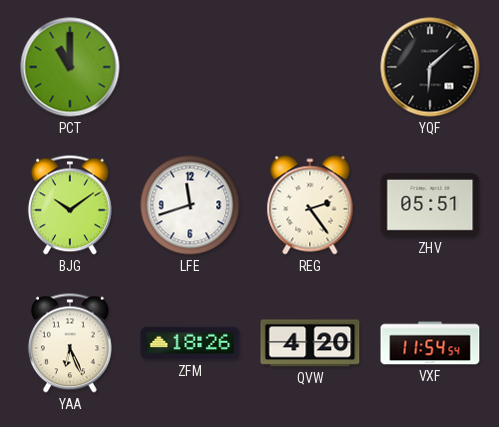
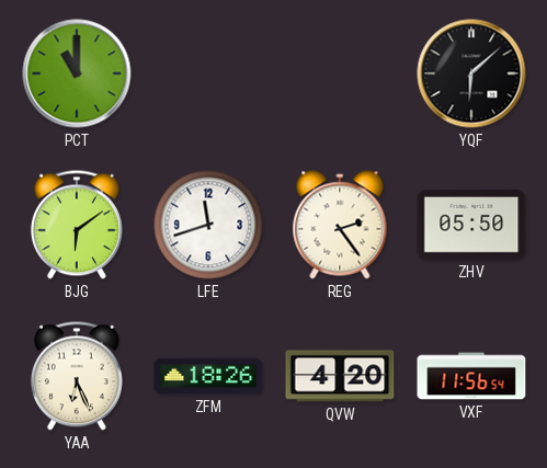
BJG: 10:09 -> 6:09 (77, 225)
ZHV: 05:51 -> 05:50 (471, 226)
VXF: 11:54 -> 11:56 (471, 376)
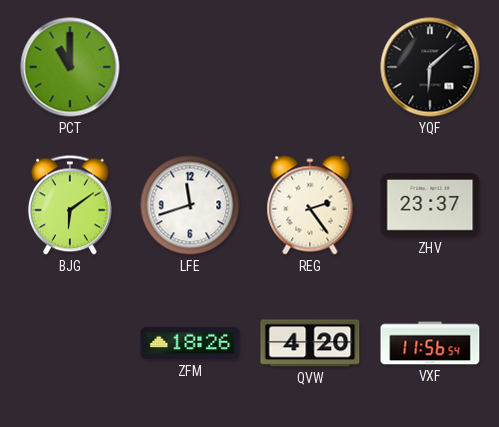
ZHV: 05:50 -> 23:37 (430, 206)
YAA: 6:26 -> none (77, 376)
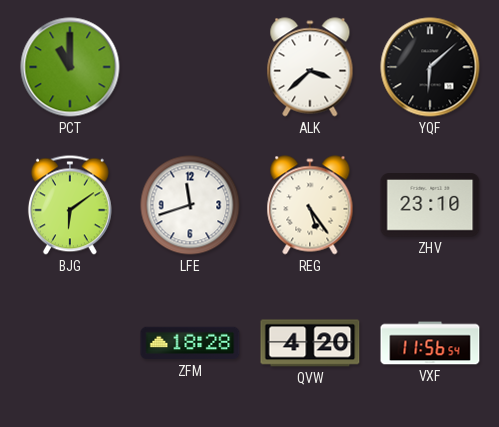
ALK: none -> 3:38 (310, 67)
REG: 2:24 -> 5:24 (310, 205)
ZHV: 23:37 -> 23:10 (430, 206)
ZFM: 18:26 -> 18:28 (190, 343)
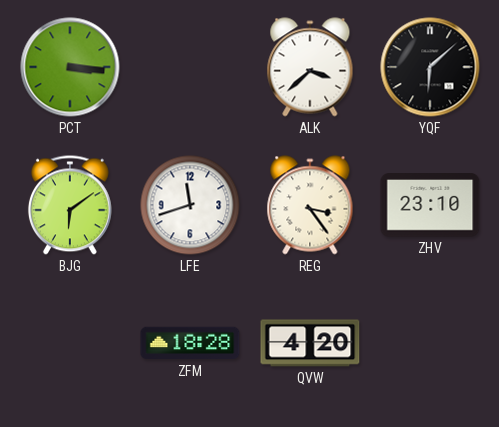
PCT: 11:00 -> 3:16 (70, 67)
REG: 5:24 -> 3:24 (310, 205)
VXF: 11:56 -> none (430, 343)
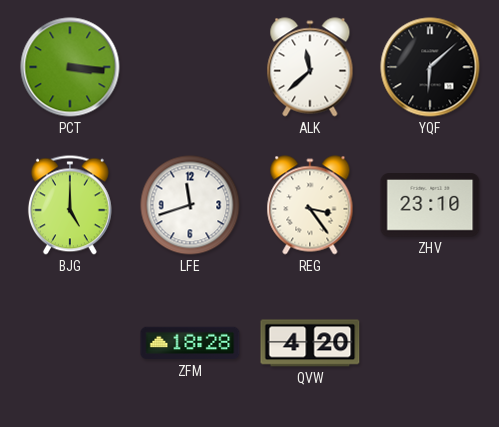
ALK: 3:38 -> 11:38 (310, 67)
BJG: 6:09 -> 5:00 (70, 205)
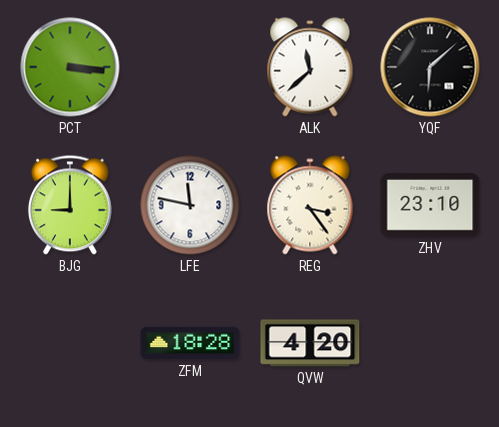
BJG: 5:00 -> 9:00 (70, 205)
LFE: 11:42 -> 11:47 (190, 205)
